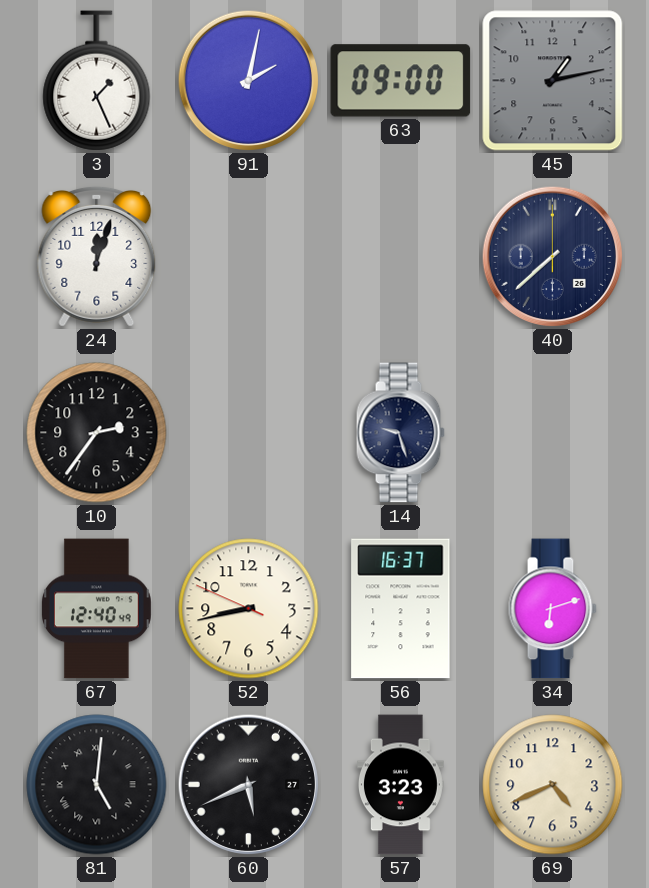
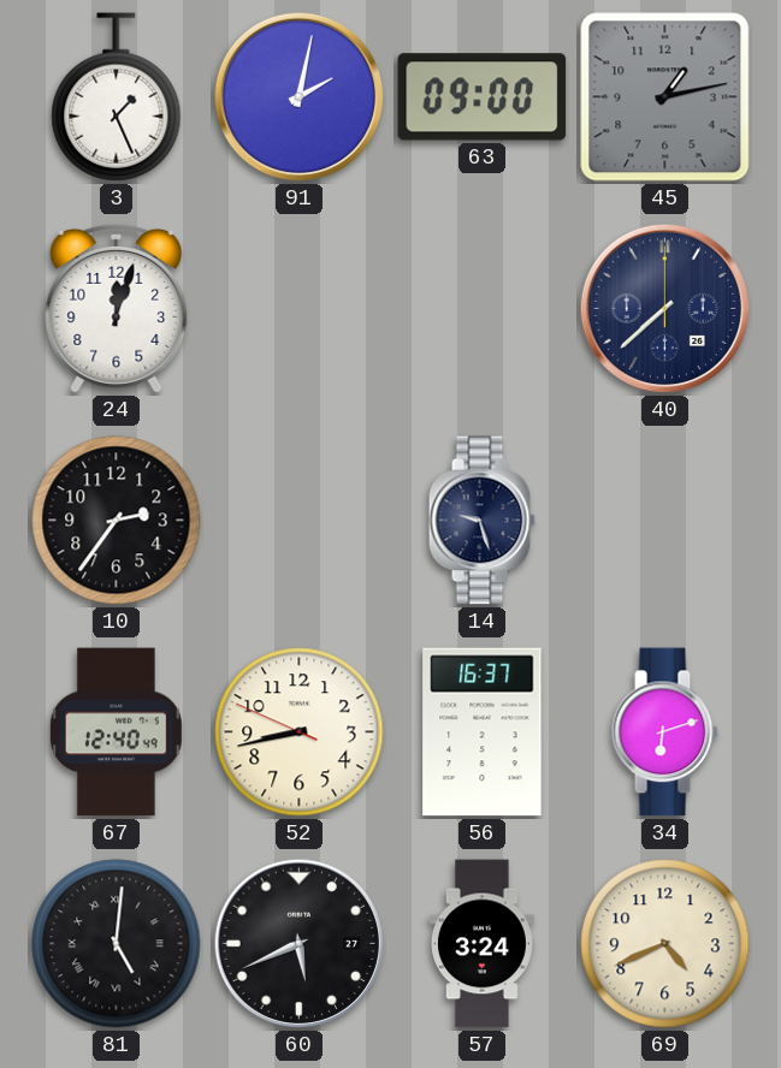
57: 3:23 -> 3:24 (481, 944)
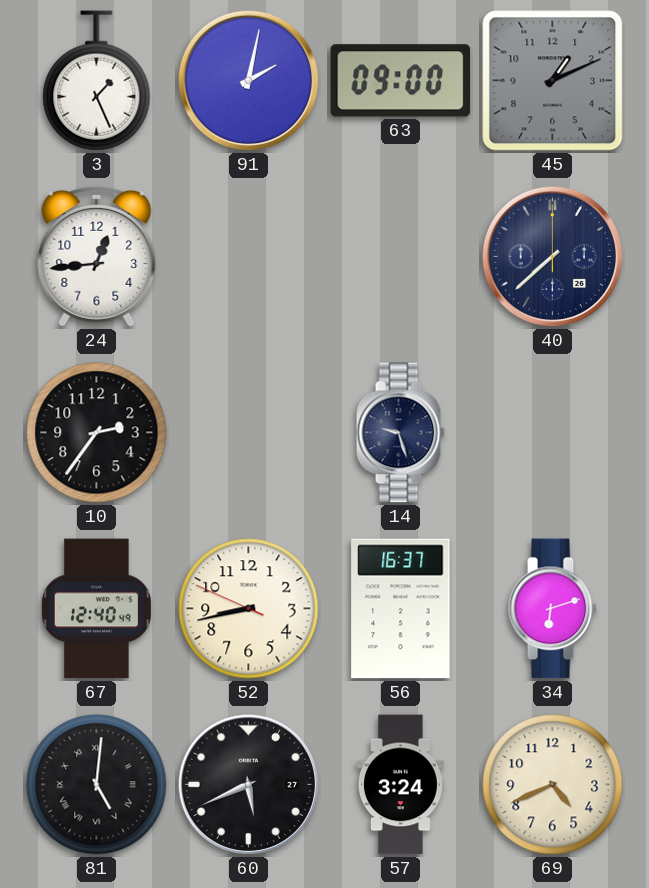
45: 1:13 -> 1:11 (553, 81)
24: 12:03 -> 12:44 (97, 256)
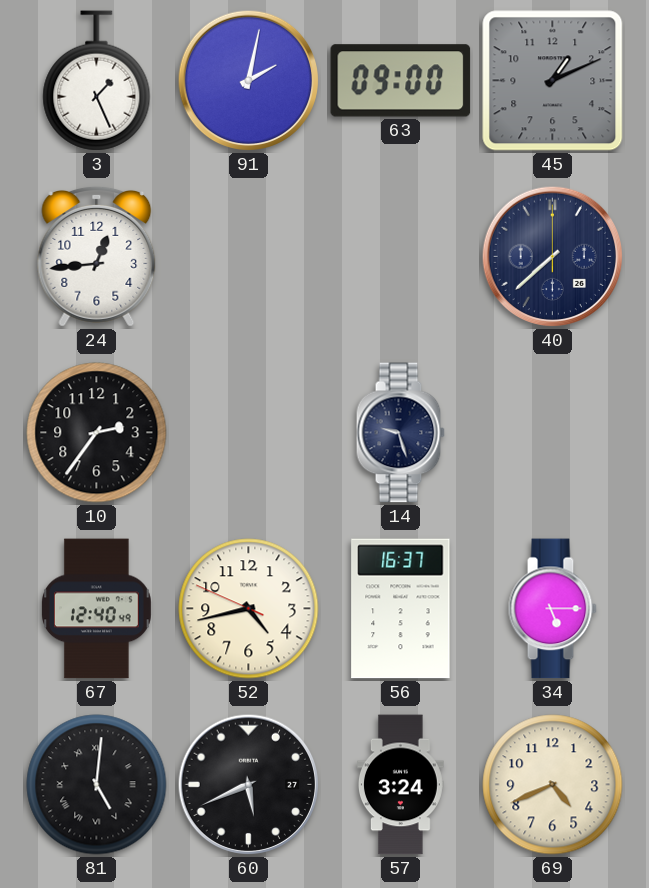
52: 8:42 -> 4:42 (249, 609)
34: 6:12 -> 5:15 (552, 609)
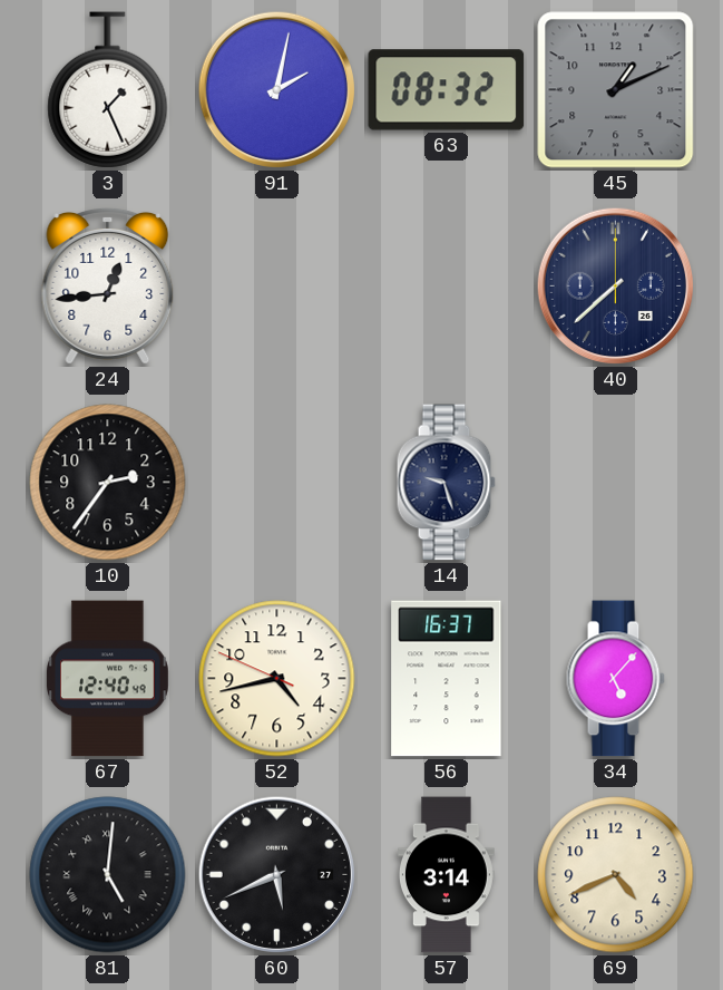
63: 09:00 -> 08:32 (447, 90)
34: 5:15 -> 5:07 (615, 679)
57: 3:24 -> 3:14 (446, 875)
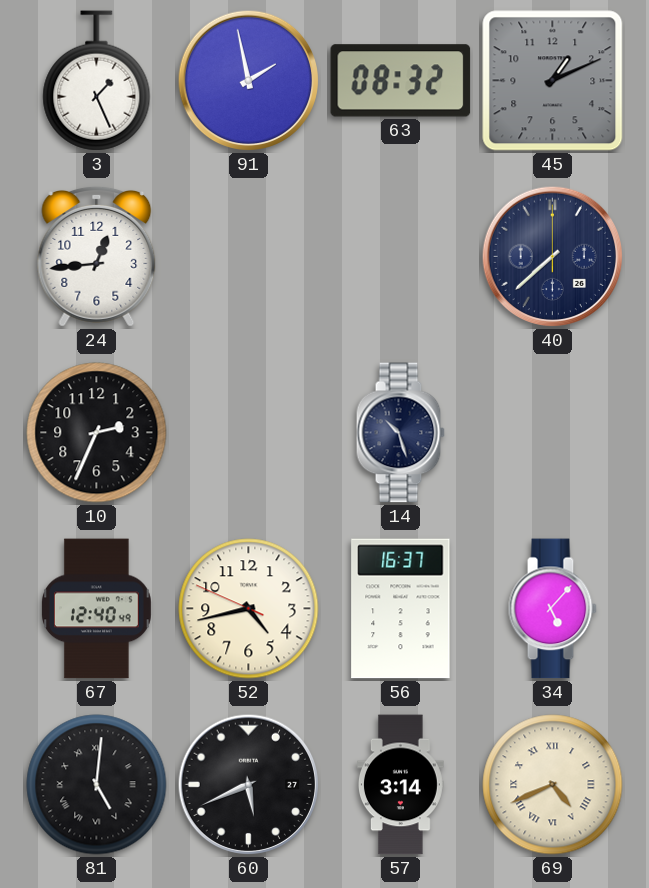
91: 2:02 -> 1:58 (249, 81)
10: 2:36 -> 2:34 (97, 433)
14: 9:27 -> 10:27 (400, 433)
69 numerals: Arabic -> Roman (553, 785)
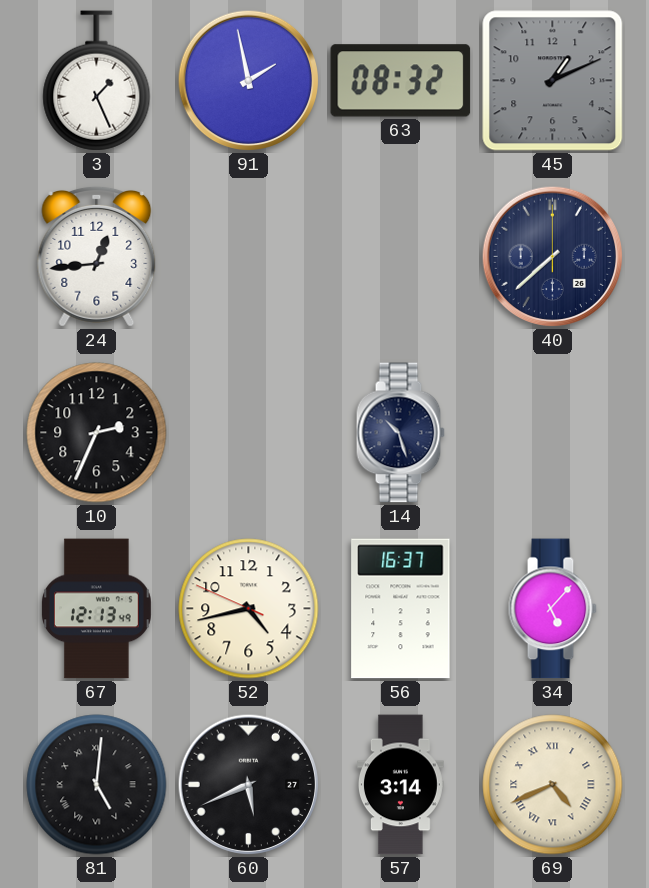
67: 12:40 -> 12:13 (97, 609)
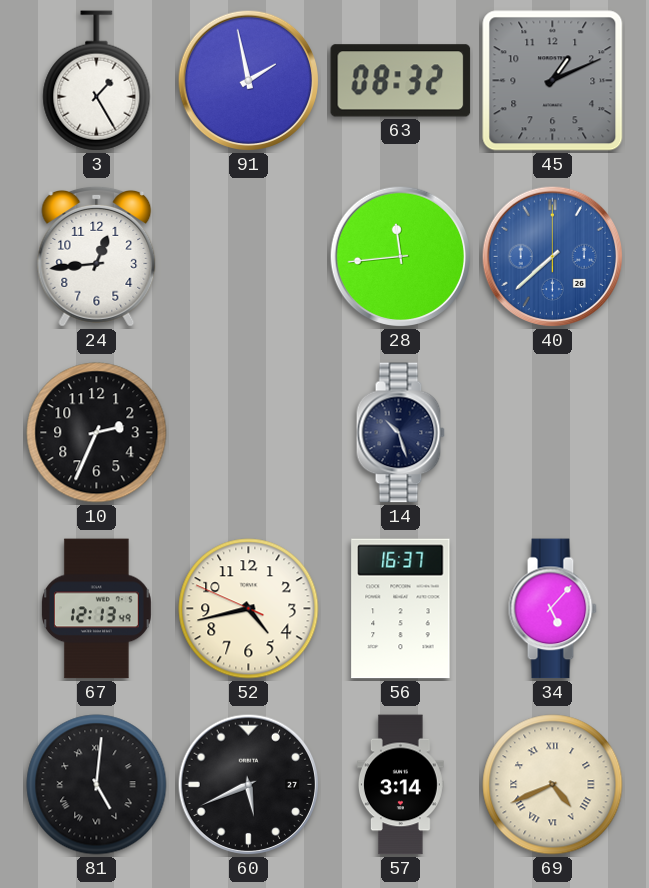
3: 1:26 -> 1:25 (97, 81)
28: none -> 11:44 (401, 257)
40 dial: navy -> blue (553, 257)
